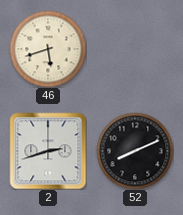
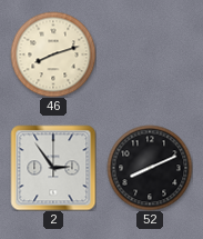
46: 5:42 -> 8:12 (53, 54)
2: 2:42 -> 2:54 (53, 168)
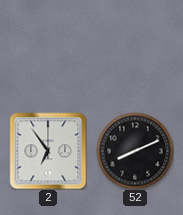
46: 8:12 -> none (53, 54)
2: 2:54 -> 6:54 (48, 151)
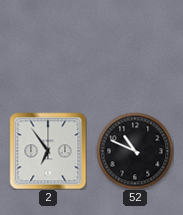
52: 8:11 -> 10:49 (135, 151)
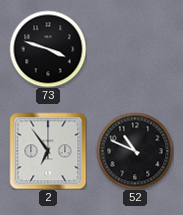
73: none -> 3:48 (48, 49)
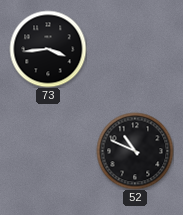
73: 3:48 -> 3:44 (48, 49)
2: 6:54 -> none (48, 151)
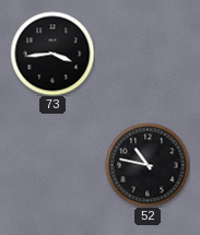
52: 10:49 -> 10:47 (148, 165)
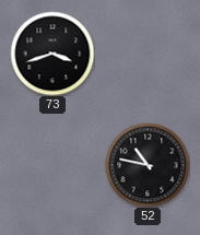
73: 3:44 -> 3:42 (52, 54)
